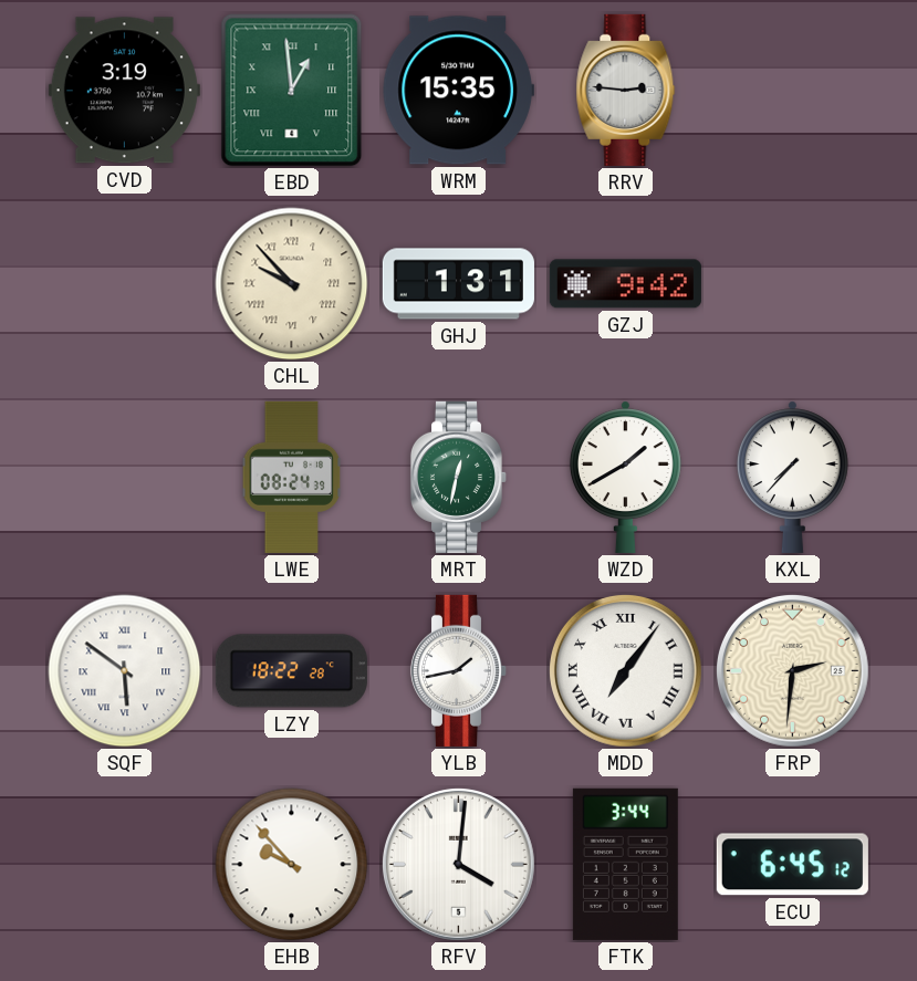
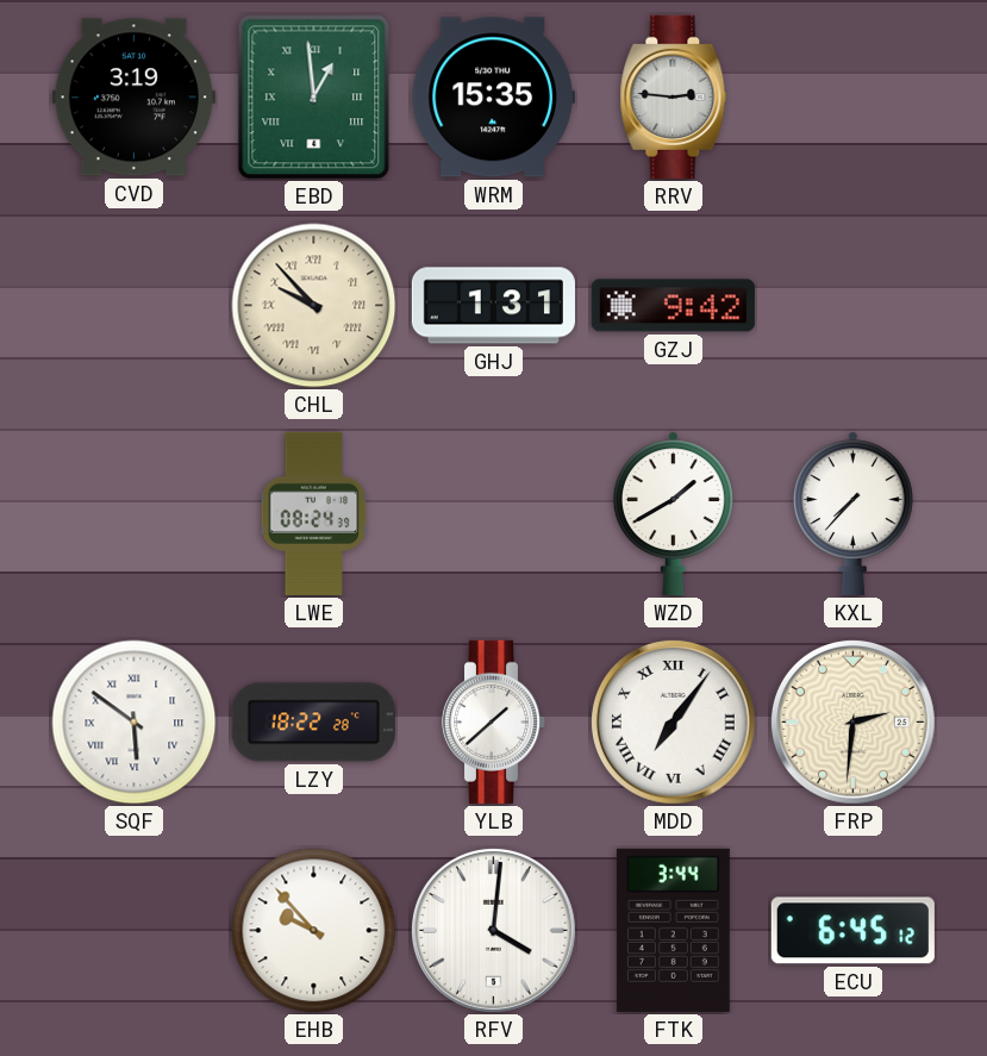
MRT: 12:32 -> none (459, 477)
YLB: 1:43 -> 1:38 (494, 721)
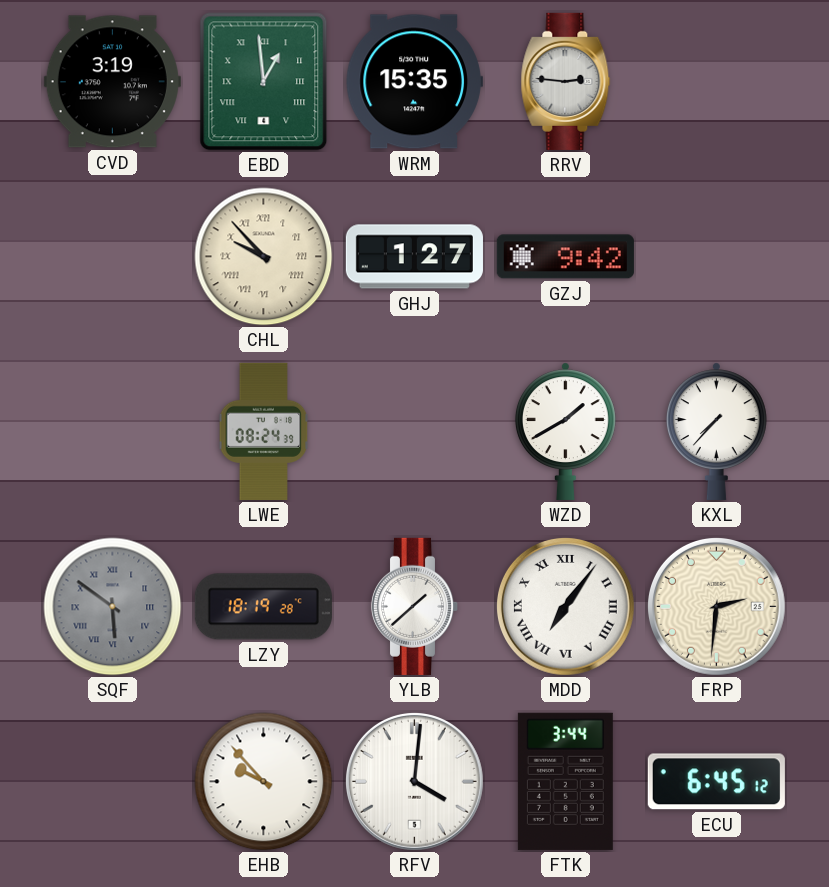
GHJ: 1:31 -> 1:27 (414, 257)
SQF dial: white -> grey (113, 607)
LZY: 18:22 -> 18:19 (263, 607)
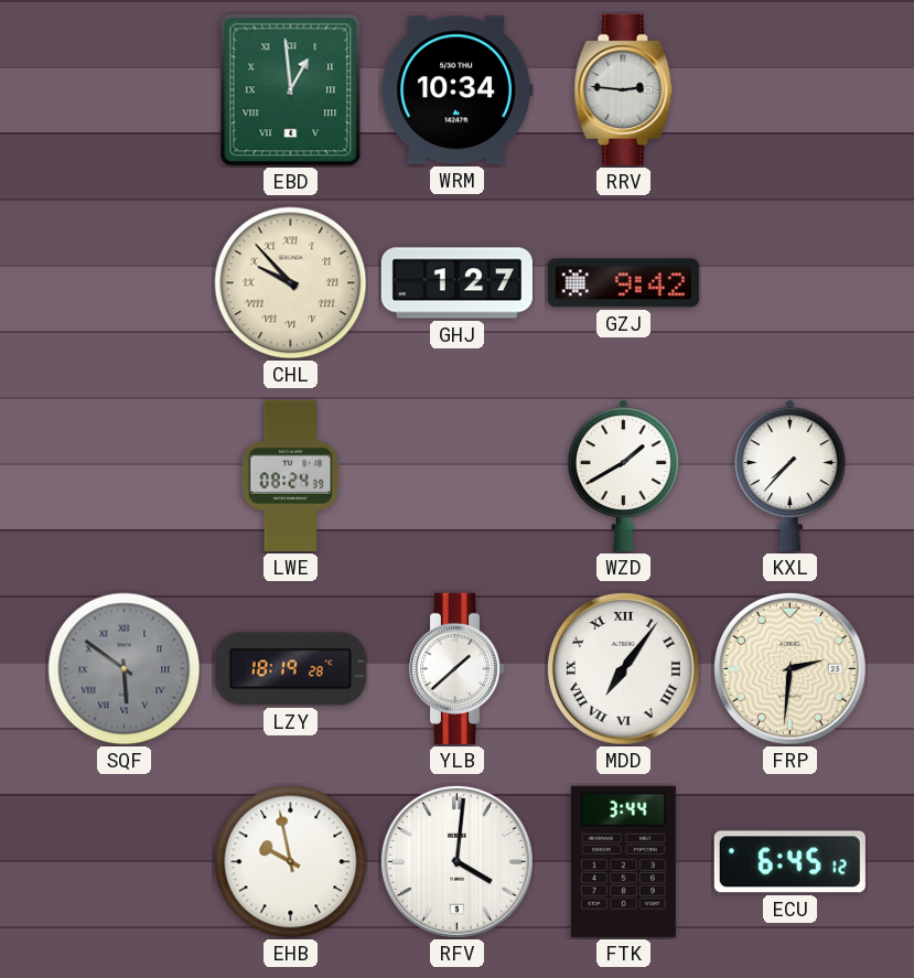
CVD: 3:19 -> none (112, 82)
WRM: 15:35 -> 10:34 (456, 90)
EHB: 9:53 -> 9:58 (291, 862)
